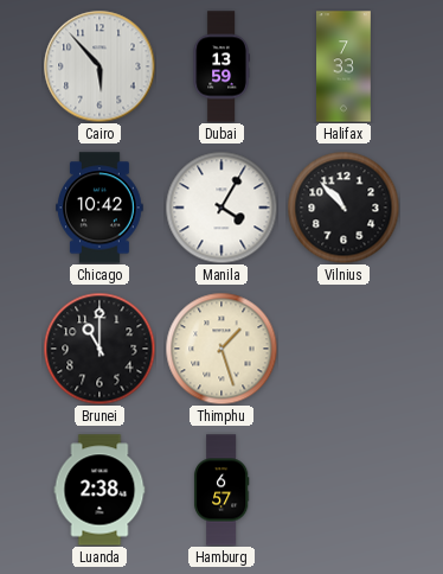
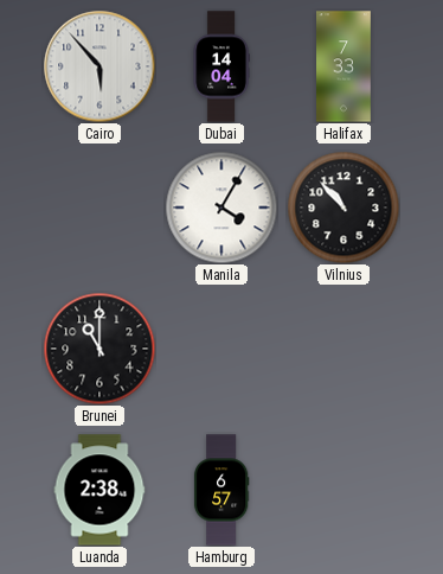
Dubai: 13:59 -> 14:04 (221, 66)
Chicago: 10:42 -> none (101, 208)
Thimphu: 1:27 -> none (221, 349)
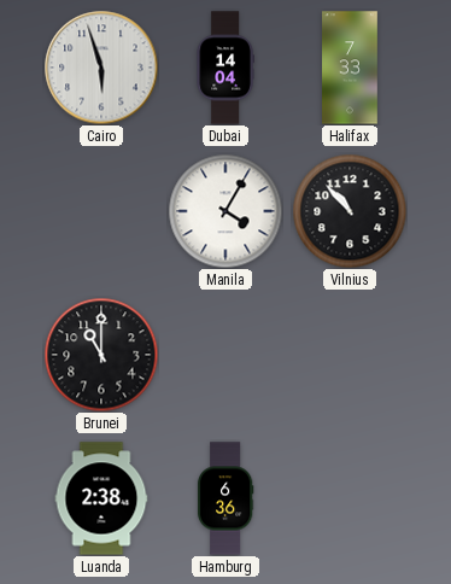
Cairo: 5:53 -> 5:57 (101, 68)
Hamburg: 6:57 -> 6:36 (225, 498)
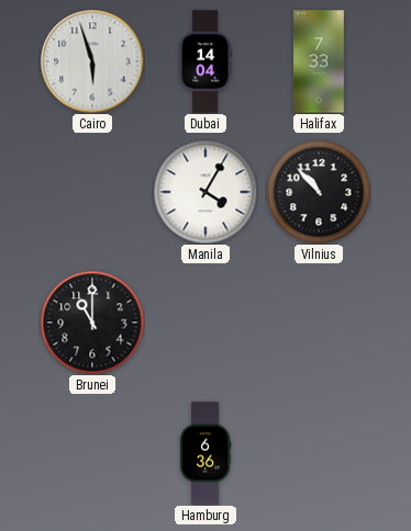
Luanda: 2:38 -> none (101, 498)
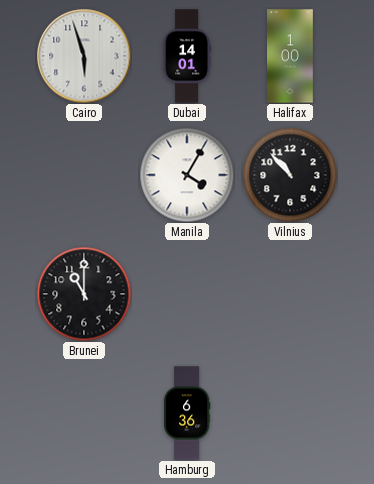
Dubai: 14:04 -> 14:01 (187, 56)
Halifax: 7:33 -> 1:00 (291, 56)
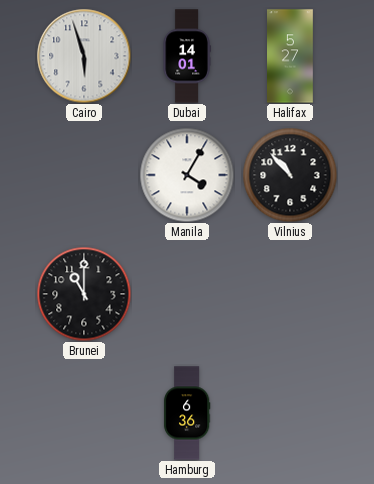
Halifax: 1:00 -> 5:27 (291, 56)
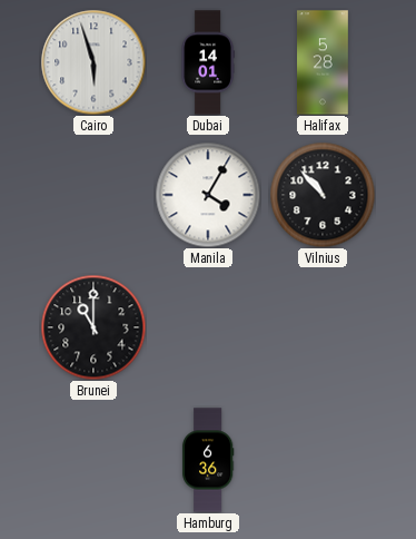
Halifax: 5:27 -> 5:28 (324, 62)
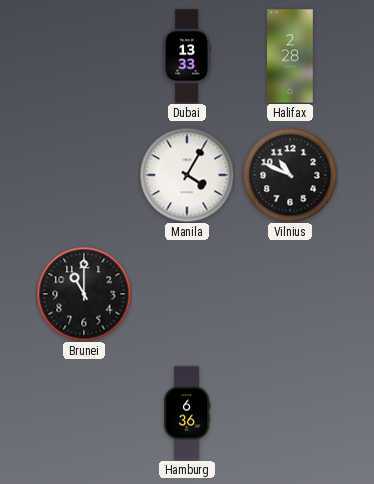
Cairo: 5:57 -> none (93, 62)
Dubai: 14:01 -> 13:33 (187, 56)
Halifax: 5:28 -> 2:28 (291, 56)
Vilnius: 10:53 -> 10:49 (290, 175)
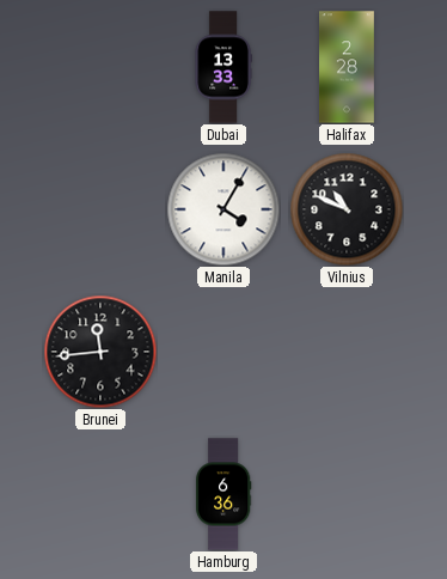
Brunei: 11:00 -> 11:44 (100, 352)
